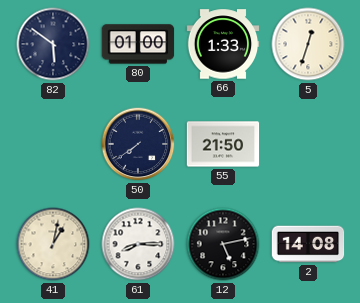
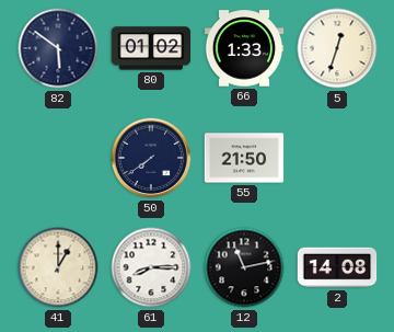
80: 01:00 -> 01:02 (151, 48)
41: 1:02 -> 1:00 (58, 267)
12: 5:13 -> 11:13 (244, 267)
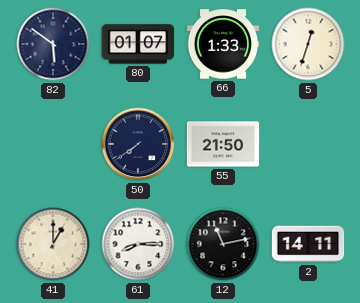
80: 01:02 -> 01:07 (138, 44)
2: 14:08 -> 14:11 (308, 244)
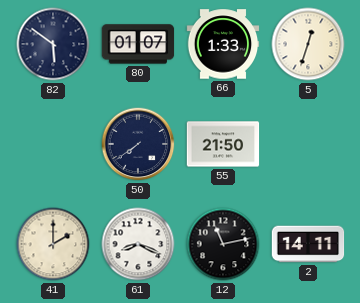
41: 1:00 -> 2:00 (53, 244)
61: 8:15 -> 8:19 (138, 244)
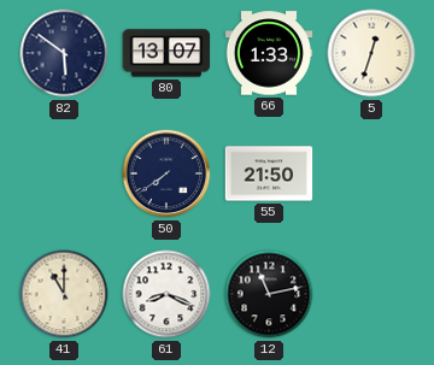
80: 01:07 -> 13:07 (166, 53)
41: 2:00 -> 11:00 (64, 294)
2: 14:11 -> none (308, 244)
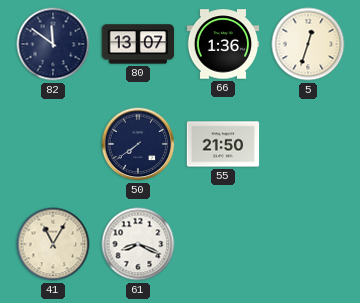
82: 5:51 -> 11:51 (53, 44)
66: 1:33 -> 1:36 (223, 44)
41: 11:00 -> 11:05 (53, 244)
12: 11:13 -> none (269, 294)
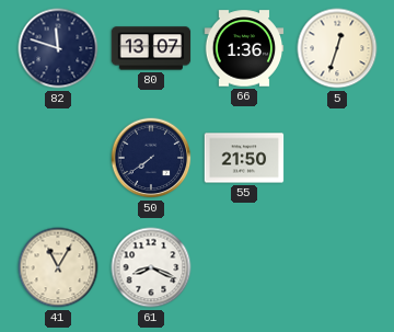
82: 11:51 -> 11:48 (58, 48)
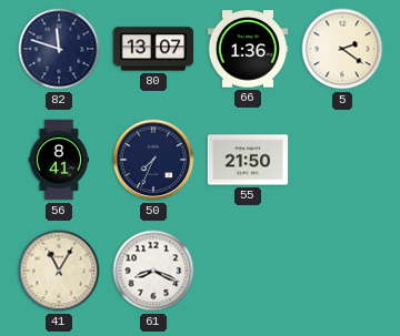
5: 12:33 -> 2:21 (342, 49)
56: none -> 8:41 (59, 160)
50: 7:39 -> 7:34 (153, 160)
